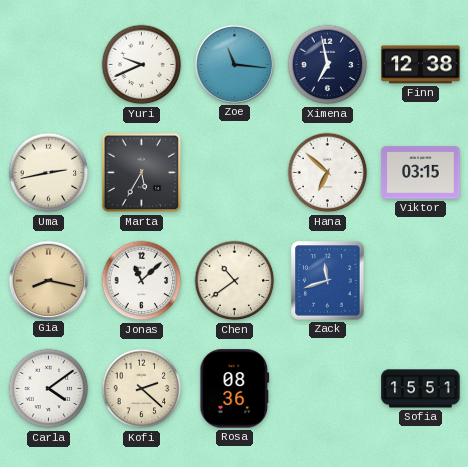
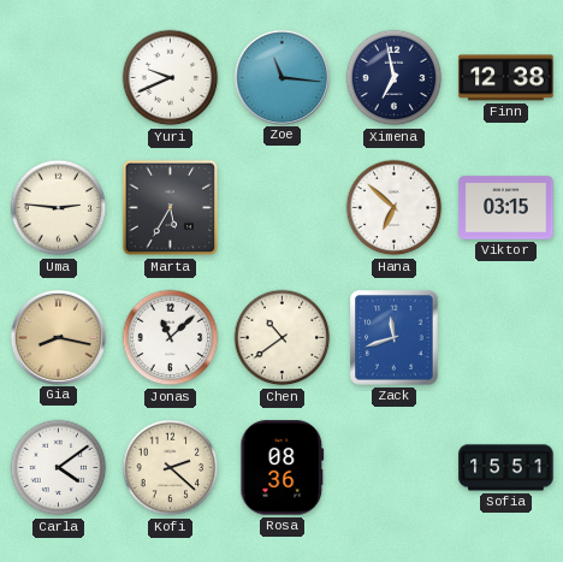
Uma: 2:43 -> 2:46 (59, 208)
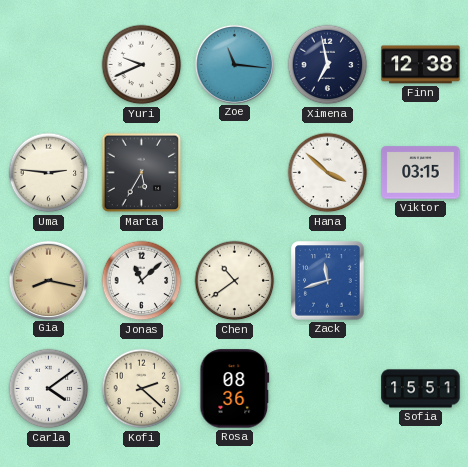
Hana: 6:52 -> 3:52 (328, 173)
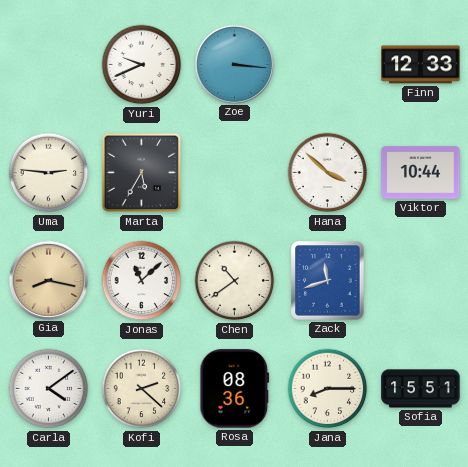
Zoe: 11:16 -> 3:16 (234, 64)
Ximena: 6:58 -> none (328, 65)
Finn: 12:38 -> 12:33 (421, 65)
Viktor: 03:15 -> 10:44 (421, 173)
Jana: none -> 8:15 (328, 389)
